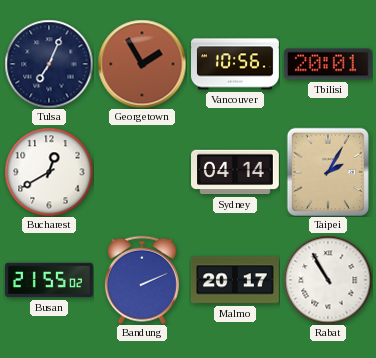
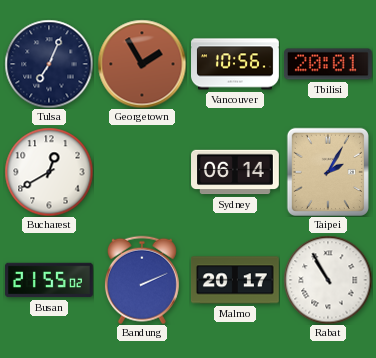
Sydney: 04:14 -> 06:14 (236, 172)
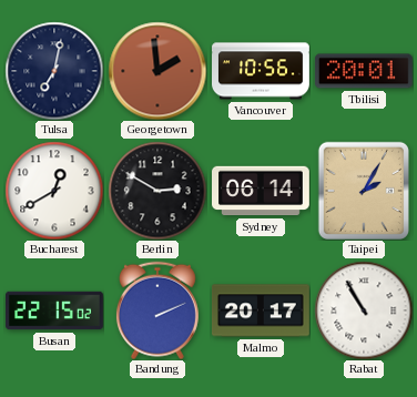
Tulsa: 7:04 -> 7:02 (54, 71)
Georgetown: 1:55 -> 1:59 (157, 71)
Berlin: none -> 2:50 (157, 191)
Busan: 21:55 -> 22:15 (55, 311)
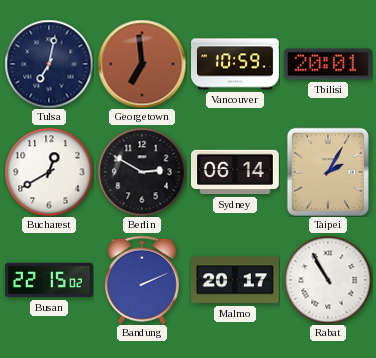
Georgetown: 1:59 -> 6:59 (142, 64)
Vancouver: 10:56 -> 10:59 (236, 64)
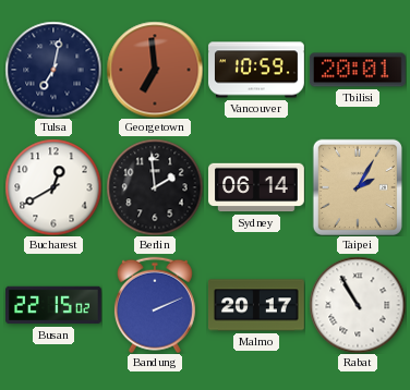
Berlin: 2:50 -> 1:59 (155, 187)
